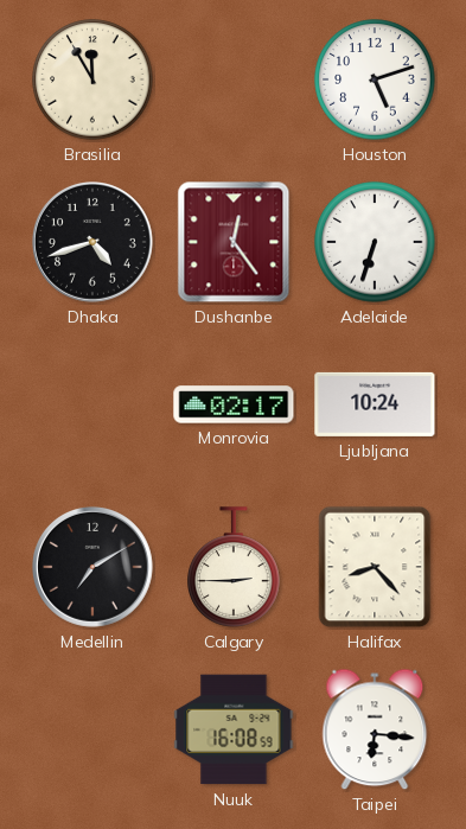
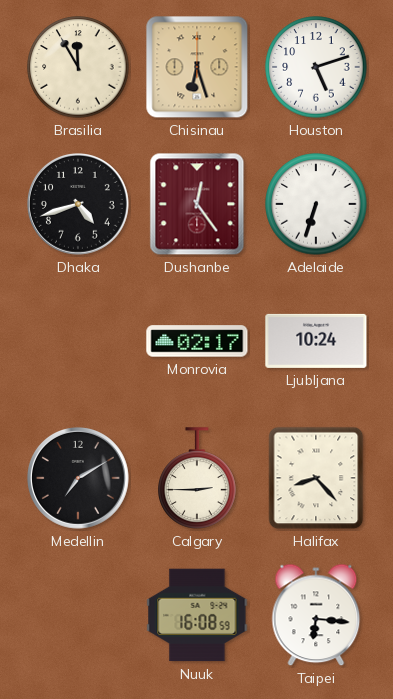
Chisinau: none -> 6:27 (197, 67)
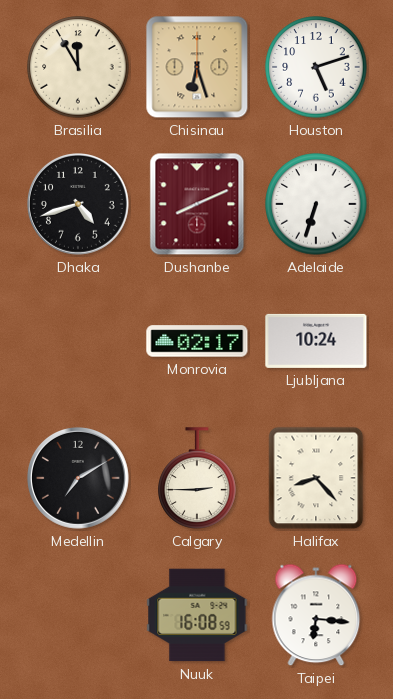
Dushanbe: 12:24 -> 8:11 (197, 204)
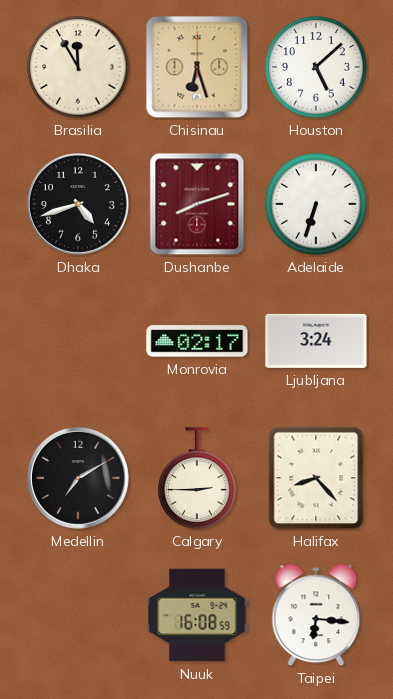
Houston: 5:12 -> 5:08 (316, 67)
Dushanbe: 8:11 -> 8:12 (197, 204)
Ljubljana: 10:24 -> 3:24 (316, 341)
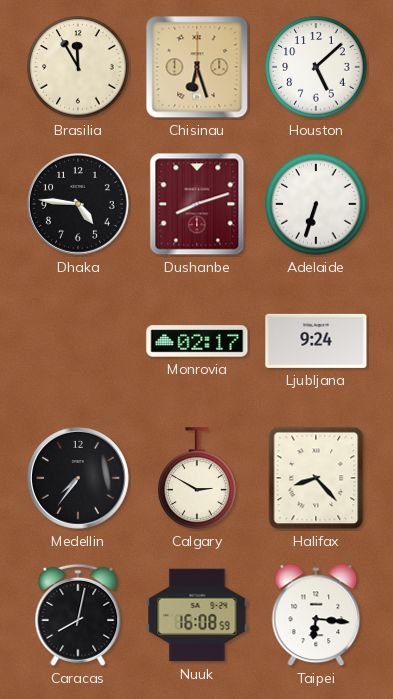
Dhaka: 4:42 -> 4:46 (79, 205)
Ljubljana: 3:24 -> 9:24 (316, 341)
Medellin: 7:10 -> 7:36 (79, 479)
Calgary: 2:45 -> 2:50 (197, 478)
Caracas: none -> 8:02 (78, 615)
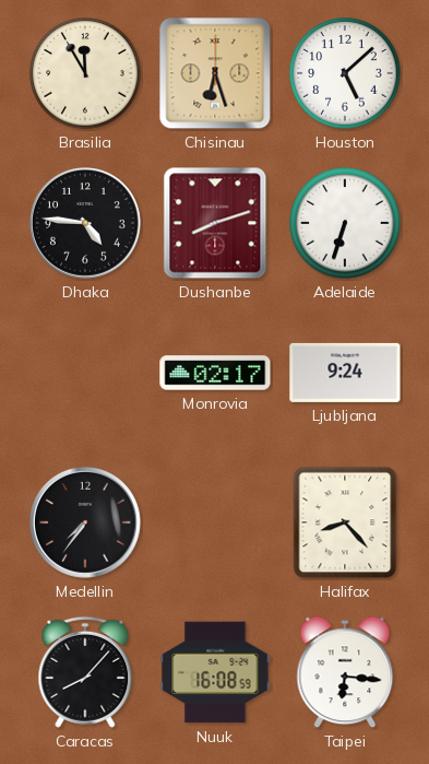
Calgary: 2:50 -> none (197, 478)
Caracas: 8:02 -> 8:07 (85, 672)
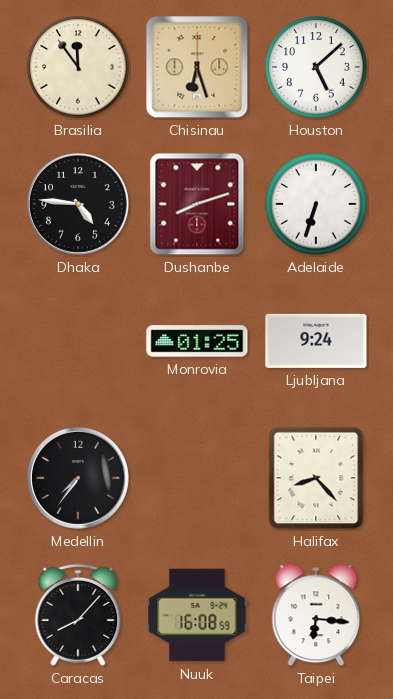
Brasilia: 11:55 -> 11:54 (78, 67)
Monrovia: 02:17 -> 01:25 (197, 341)
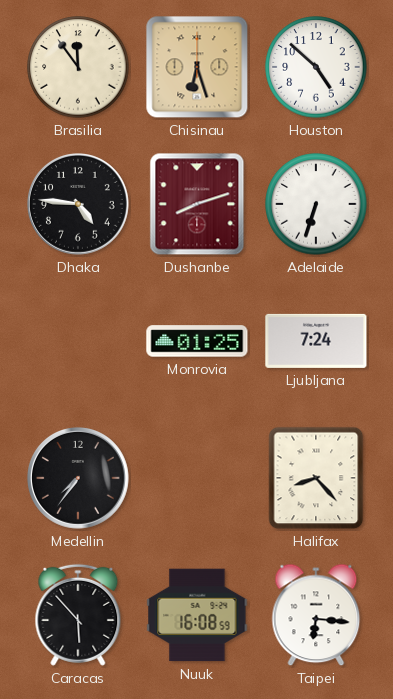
Houston: 5:08 -> 4:52 (316, 67)
Ljubljana: 9:24 -> 7:24 (316, 341)
Caracas: 8:07 -> 5:53 (78, 615)
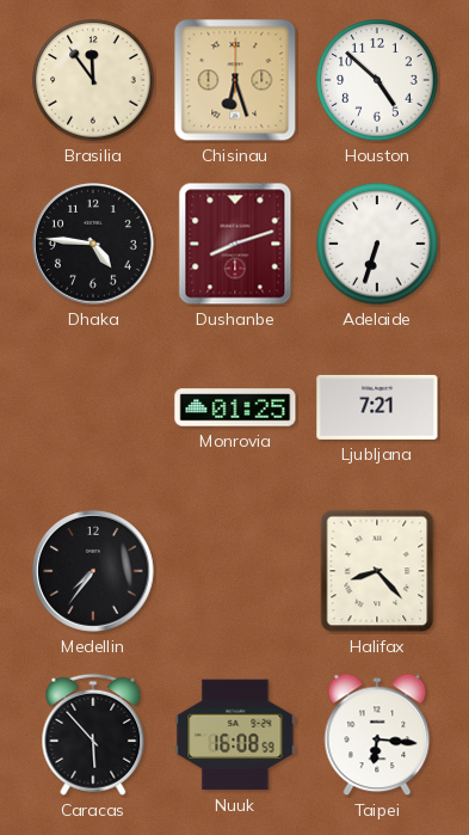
Ljubljana: 7:24 -> 7:21 (377, 407)
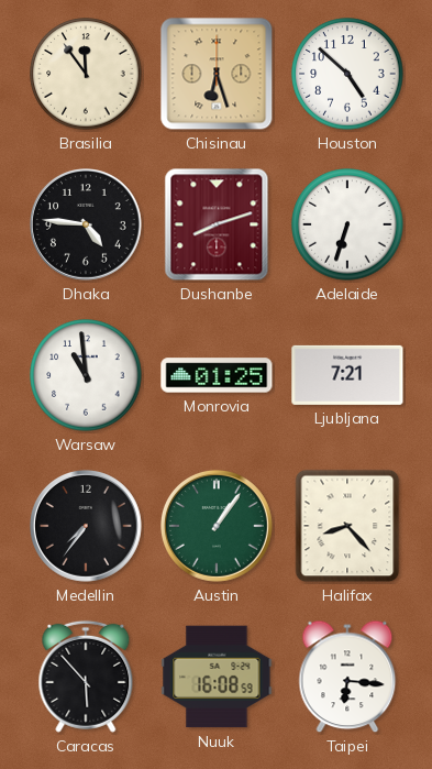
Warsaw: none -> 10:59 (86, 375)
Austin: none -> 1:06 (218, 527)
